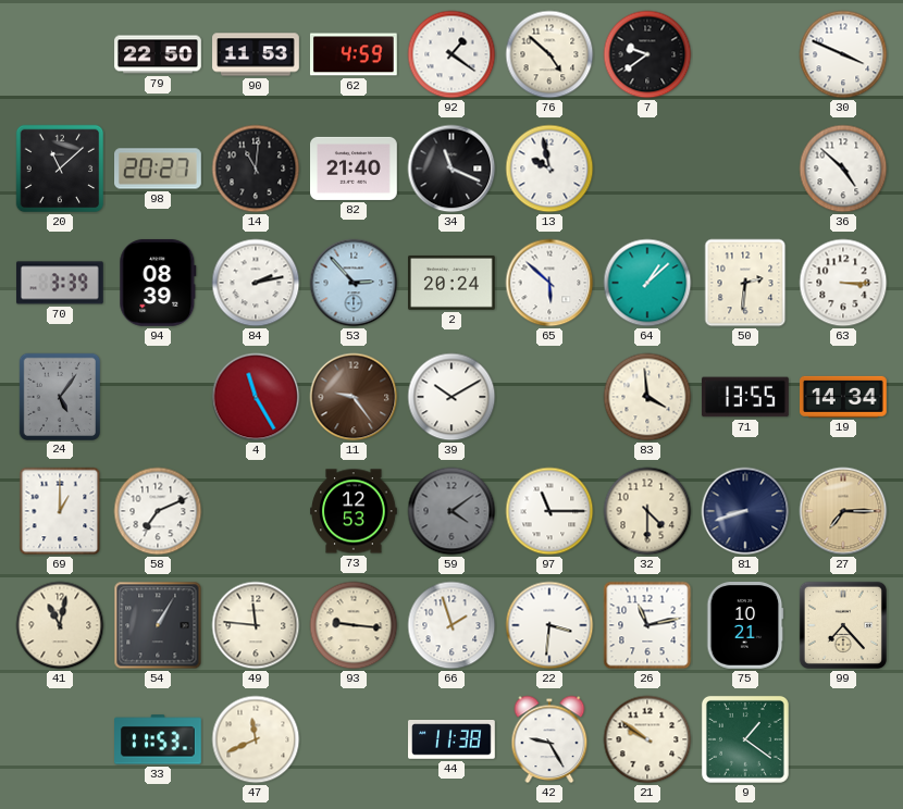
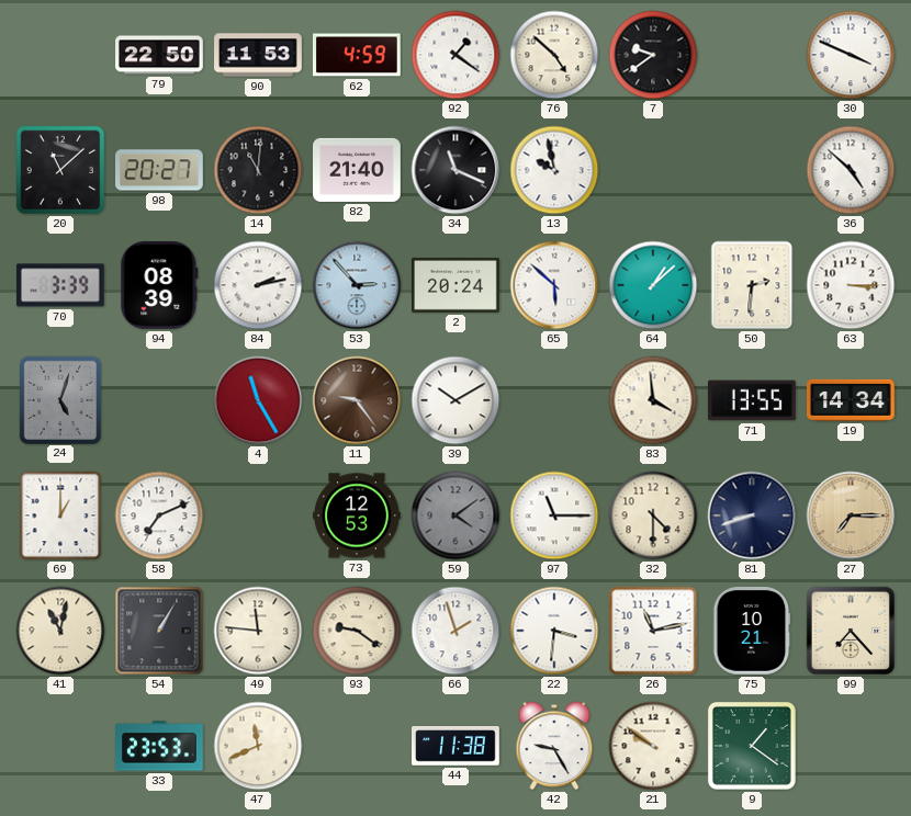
24: 5:06 -> 5:03 (59, 399)
93: 9:16 -> 9:21 (357, 631)
33: 11:53 -> 23:53 (160, 746)
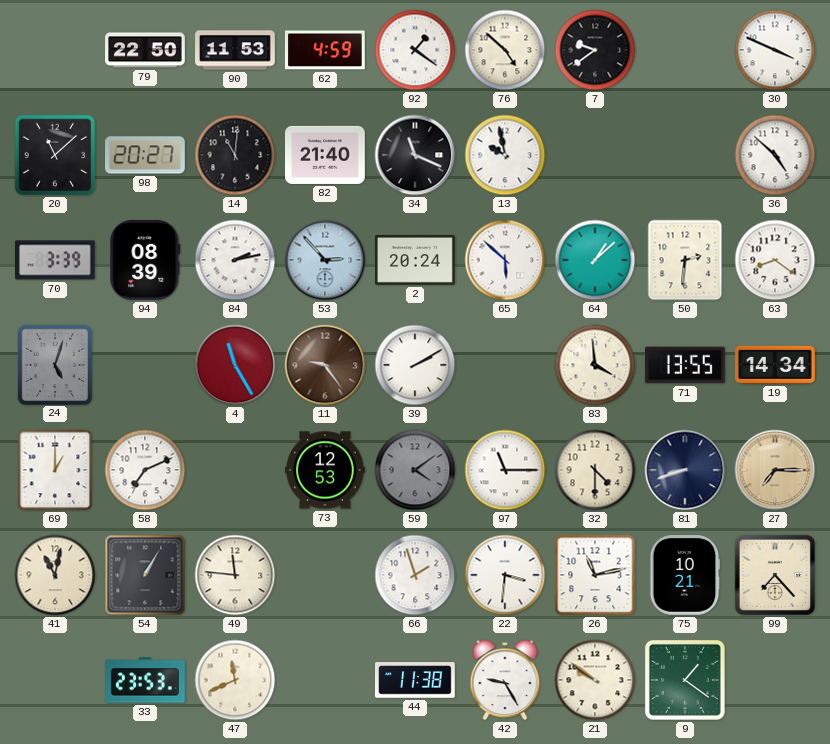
63: 3:15 -> 8:21 (775, 260)
39: 10:10 -> 2:10 (415, 365)
93: 9:21 -> none (357, 631)
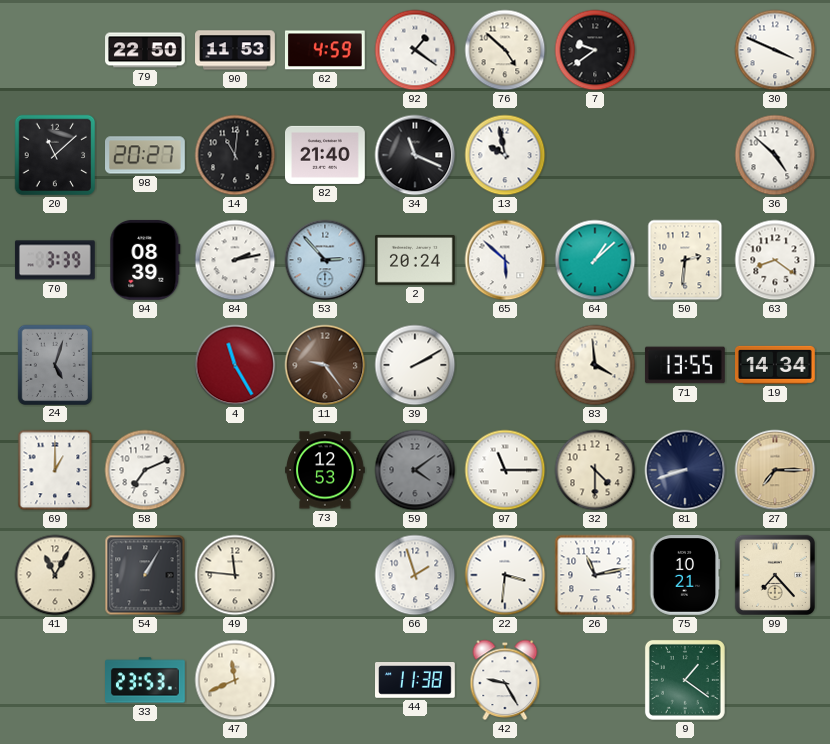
41: 11:02 -> 11:05 (55, 575)
21: 9:51 -> none (595, 680)
